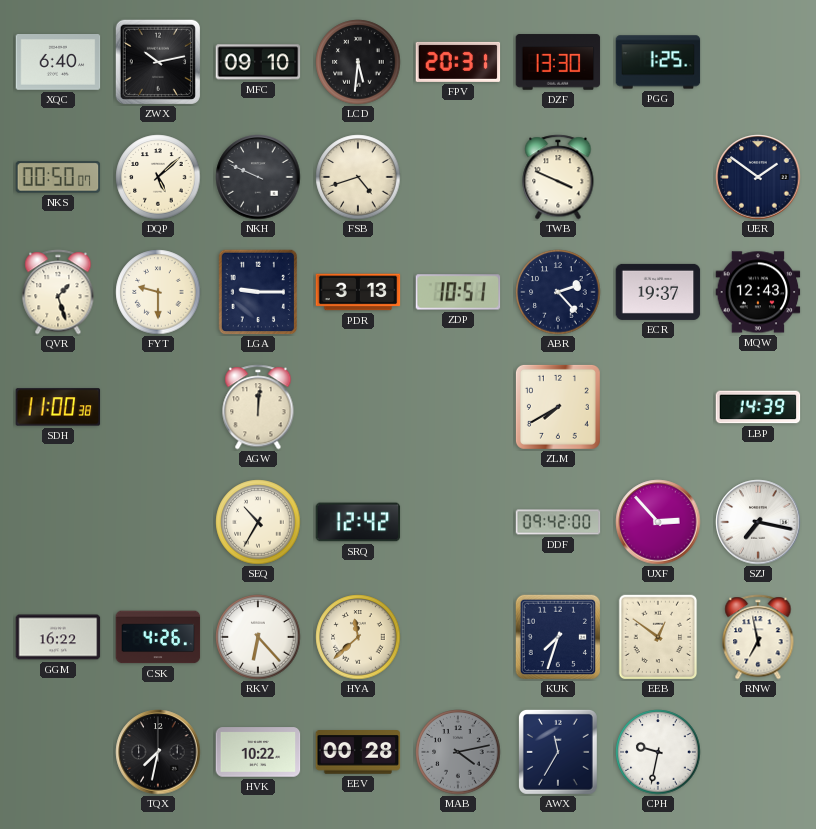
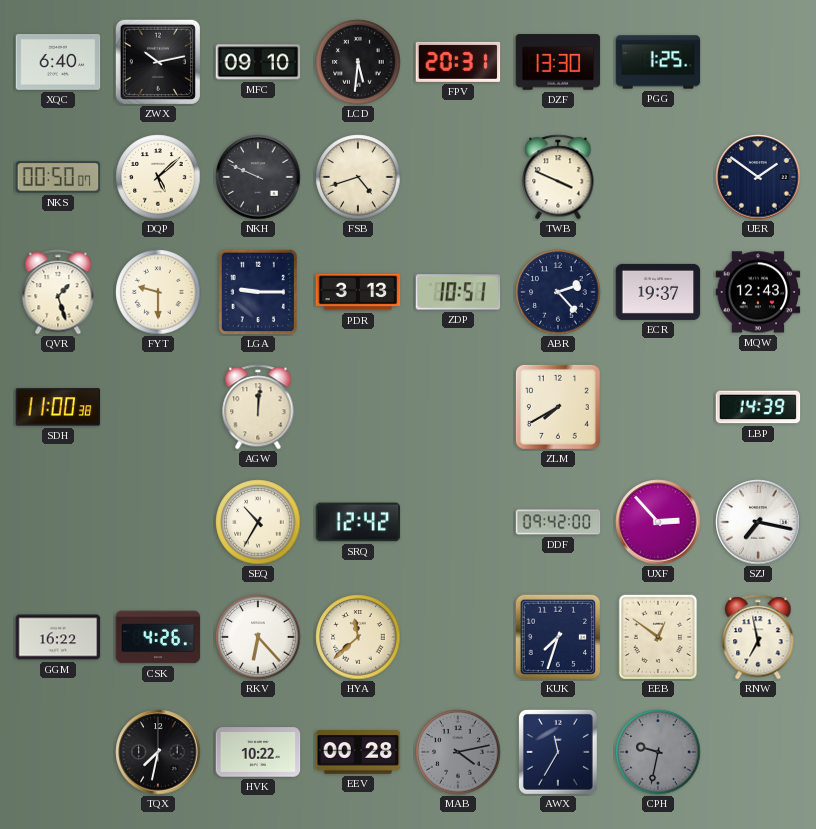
CPH dial: white -> grey (658, 752)
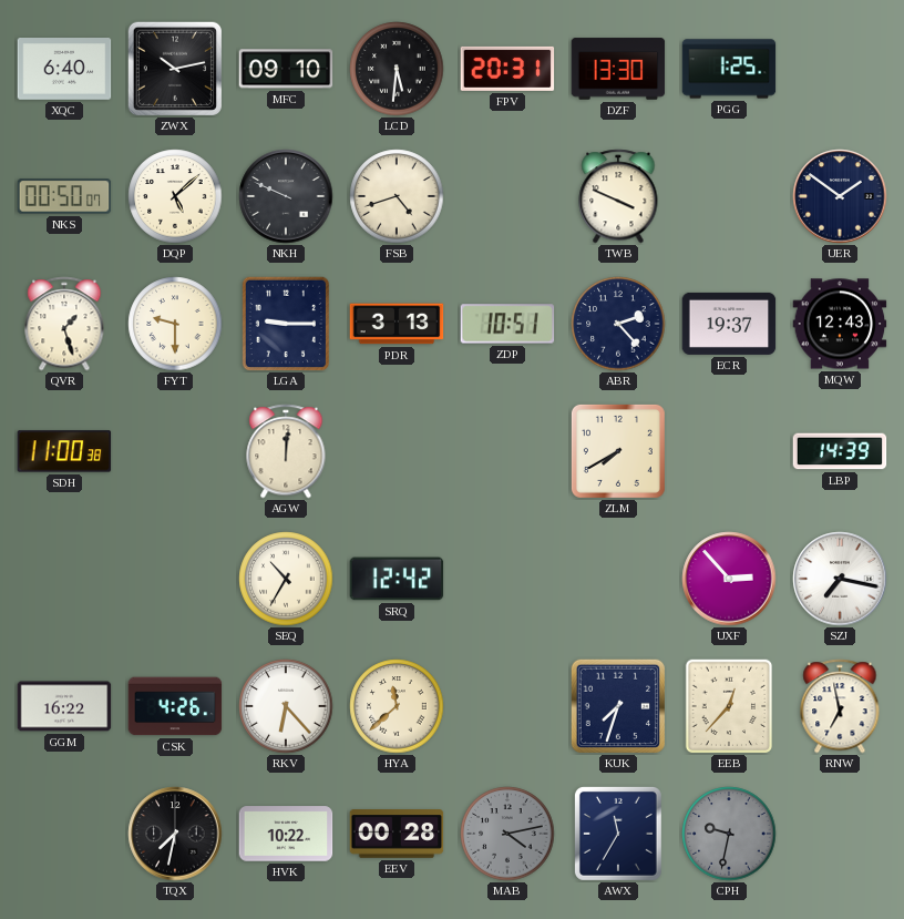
DDF: 09:42 -> none (558, 522)
EEB: 12:51 -> 12:37 (729, 706)
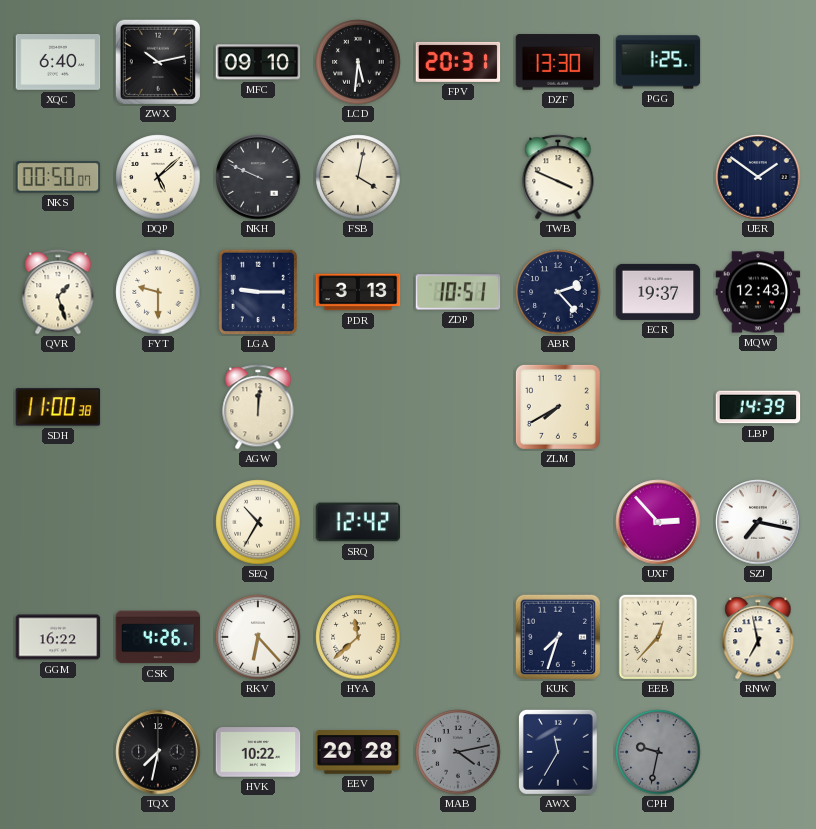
FSB: 4:42 -> 4:02 (358, 177)
EEV: 00:28 -> 20:28 (358, 752)
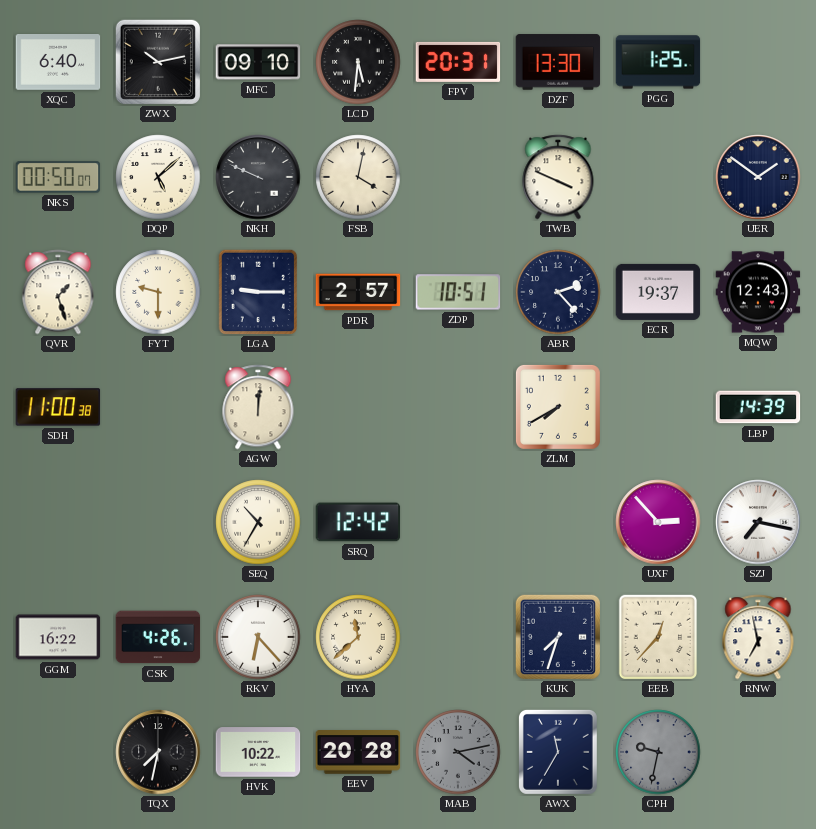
PDR: 3:13 -> 2:57 (358, 292)
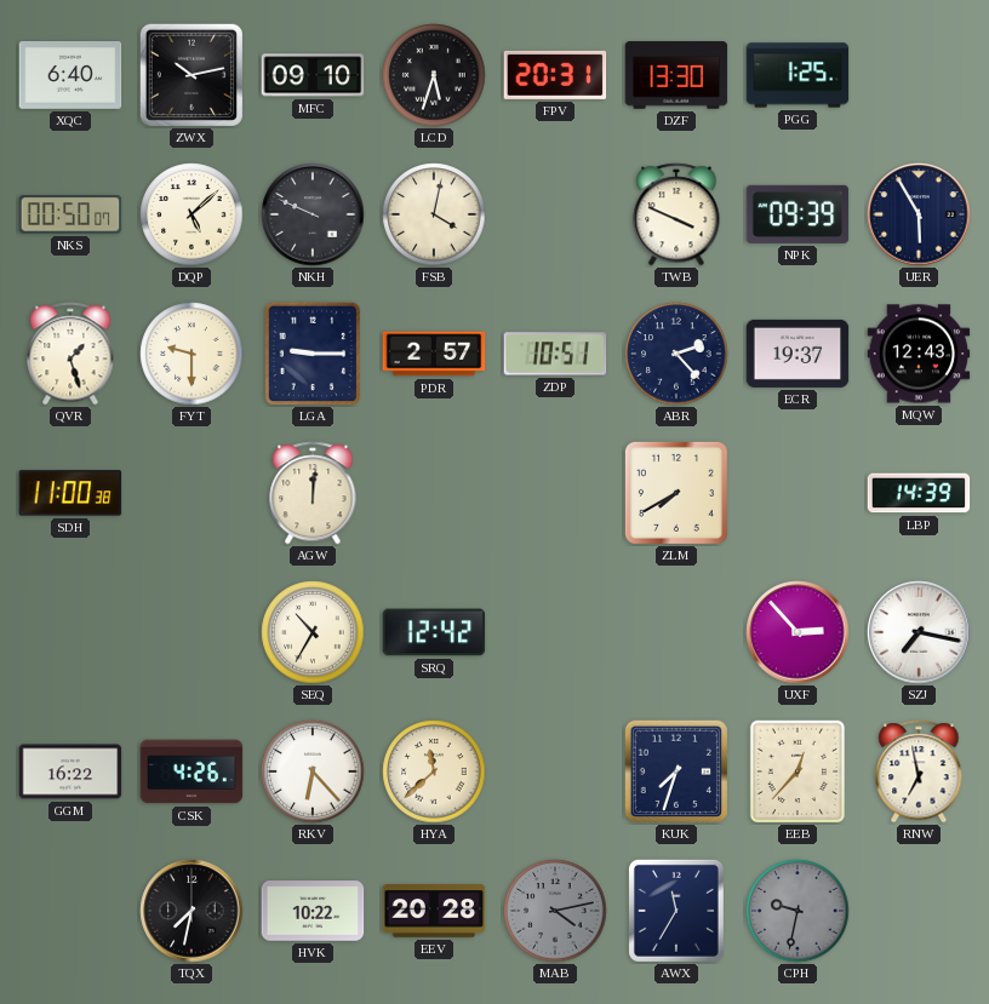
LCD: 5:31 -> 5:33 (434, 75)
NPK: none -> 09:39 (798, 214)
UER: 1:51 -> 5:55 (919, 214)
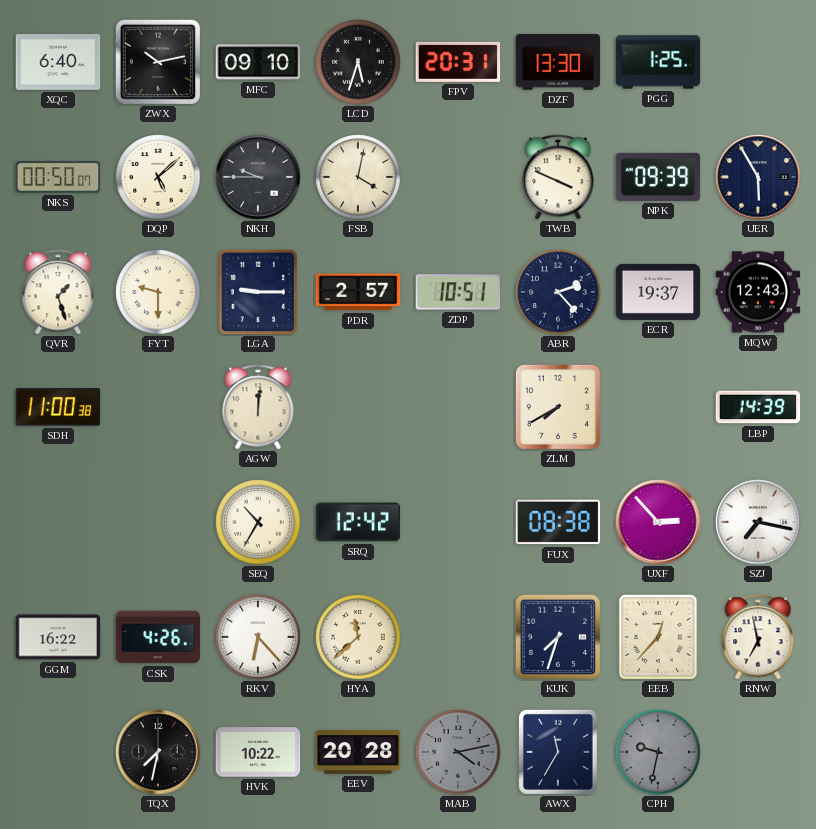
NKH: 9:49 -> 9:45 (258, 177)
FUX: none -> 08:38 (558, 522)
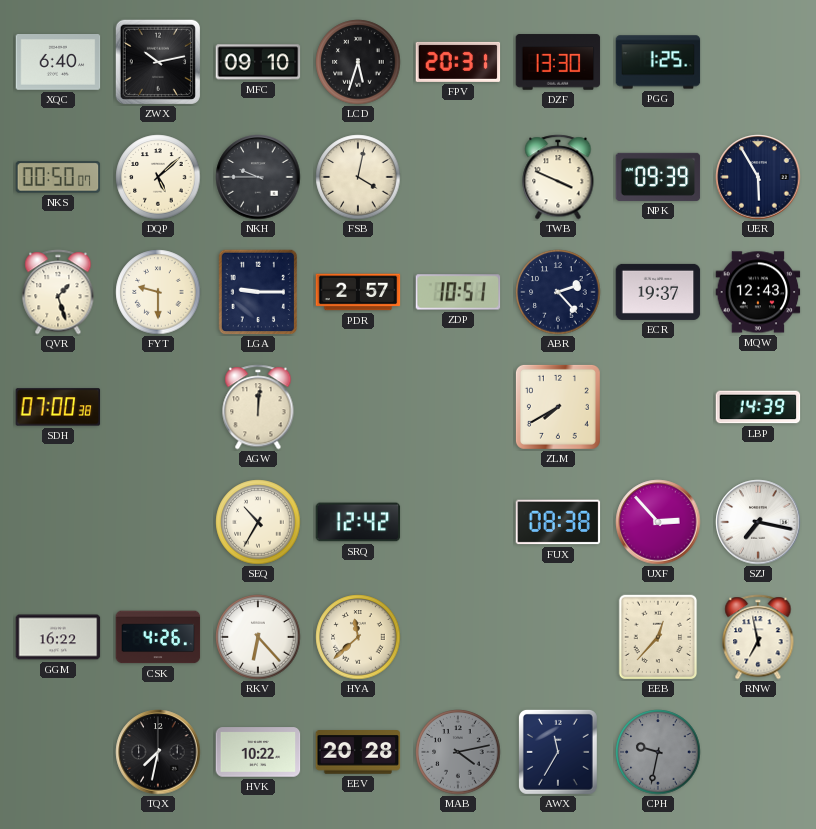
SDH: 11:00 -> 07:00 (58, 407)
KUK: 7:33 -> none (557, 636)
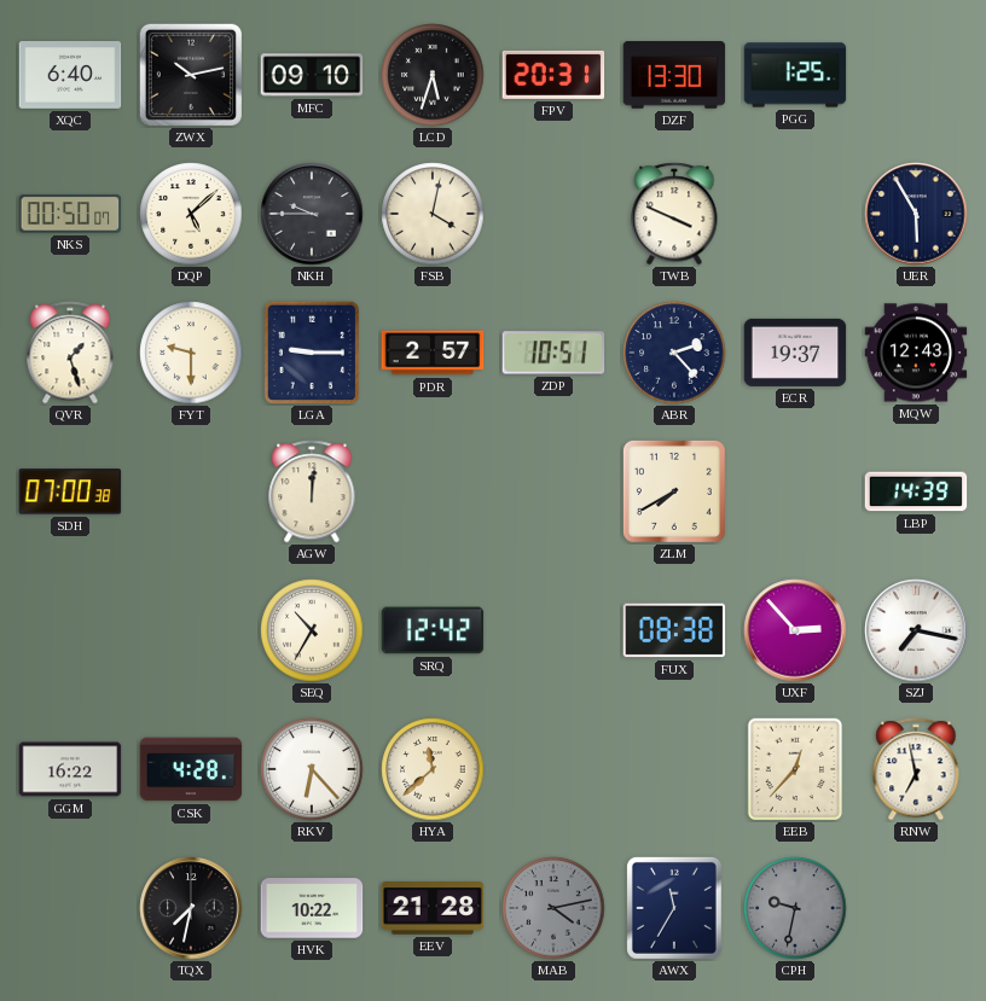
NPK: 09:39 -> none (658, 177)
CSK: 4:26 -> 4:28 (191, 769)
EEV: 20:28 -> 21:28 (433, 908)
